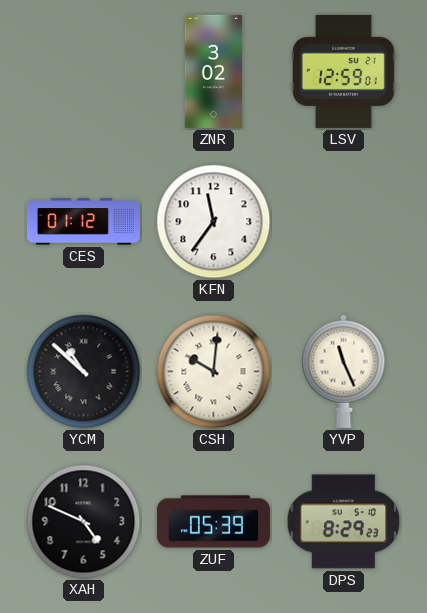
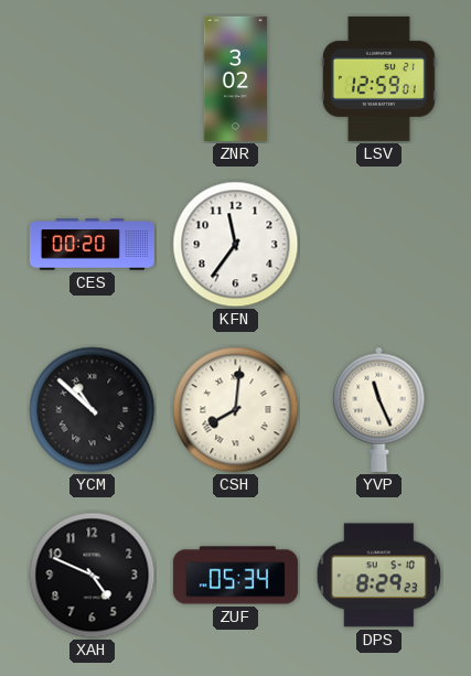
CES: 01:12 -> 00:20 (92, 245)
CSH: 10:01 -> 8:01 (236, 410)
ZUF: 05:39 -> 05:34 (235, 576)
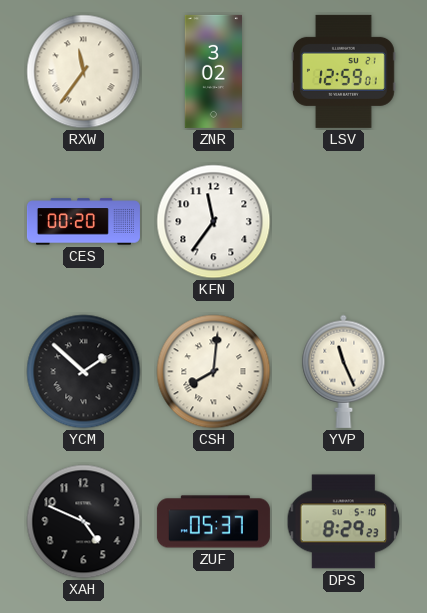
RXW: none -> 11:36 (84, 72)
YCM: 10:52 -> 1:52 (84, 372)
ZUF: 05:34 -> 05:37 (213, 522)
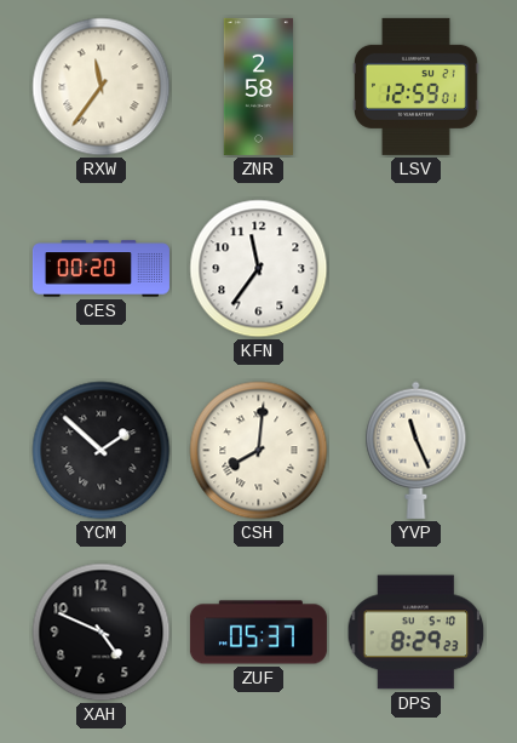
ZNR: 3:02 -> 2:58 (258, 86)
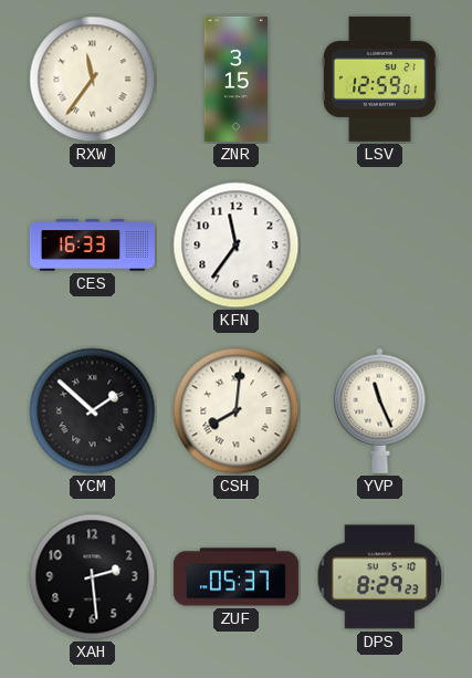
ZNR: 2:58 -> 3:15 (235, 79)
CES: 00:20 -> 16:33 (92, 246)
XAH: 4:49 -> 2:29 (93, 577)
